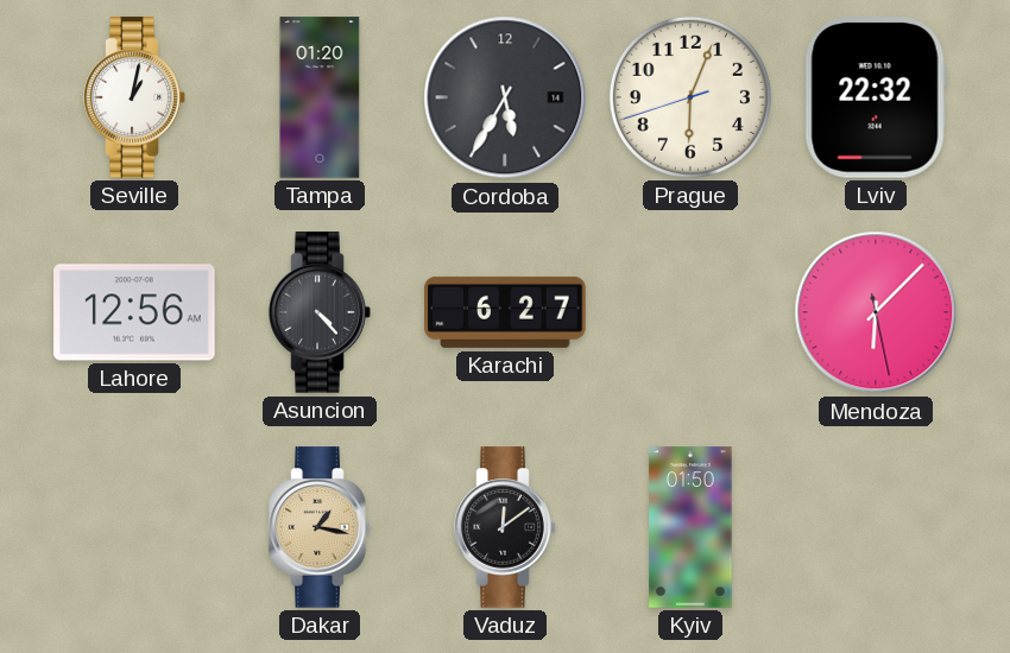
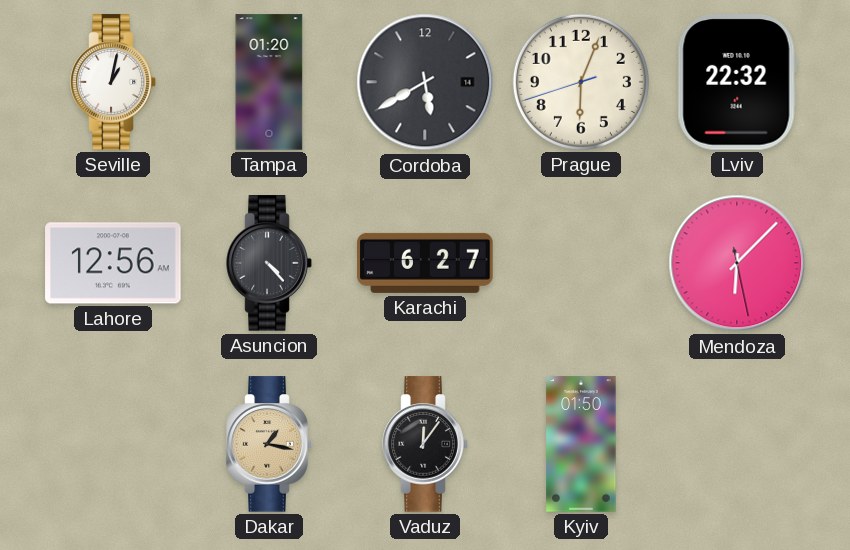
Cordoba: 5:35 -> 5:40 (425, 82)
Vaduz: 12:09 -> 12:06 (425, 444)
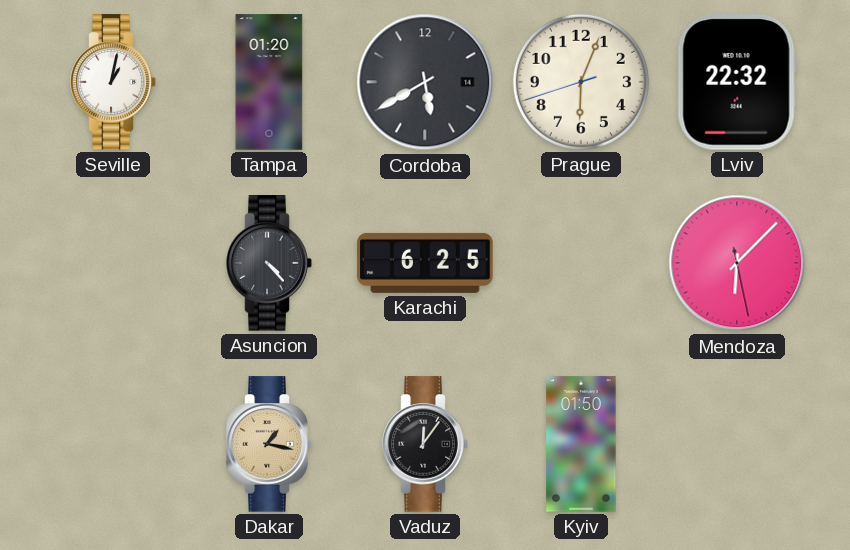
Lahore: 12:56 -> none (113, 263)
Karachi: 6:27 -> 6:25 (425, 263)
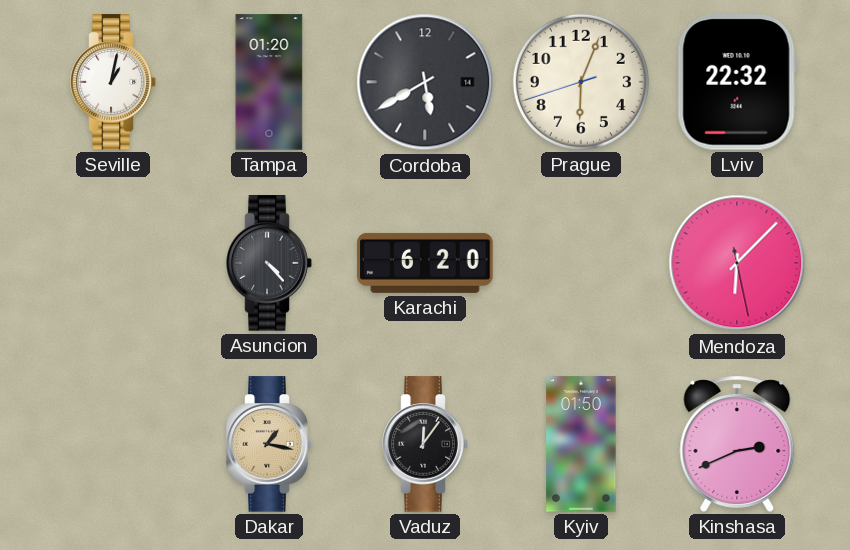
Karachi: 6:25 -> 6:20 (425, 263)
Kinshasa: none -> 2:41 (737, 444)
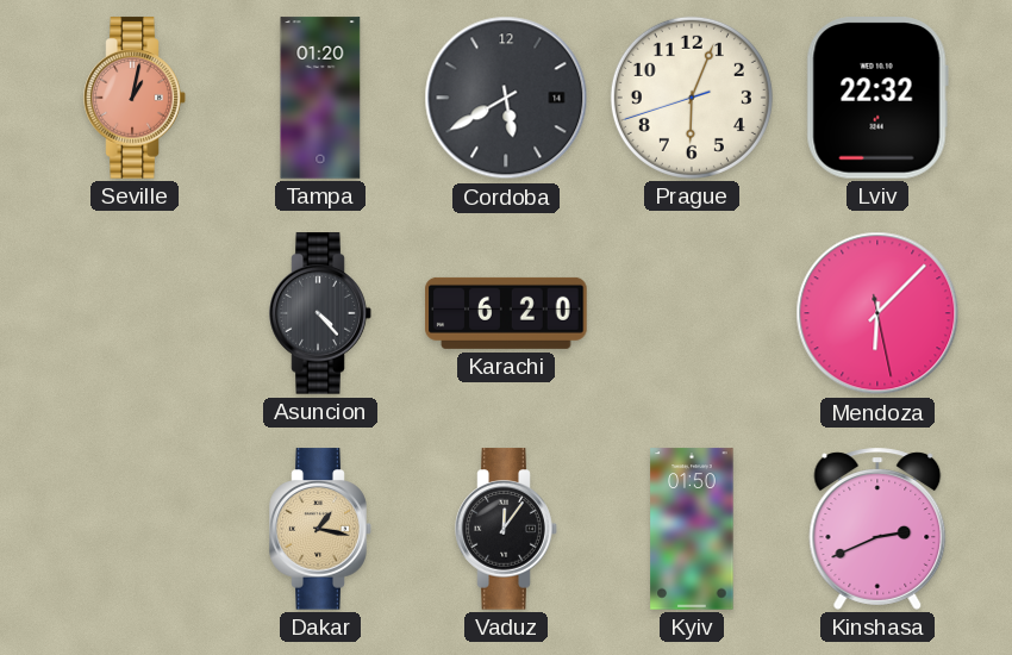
Seville dial: white -> salmon (135, 98)
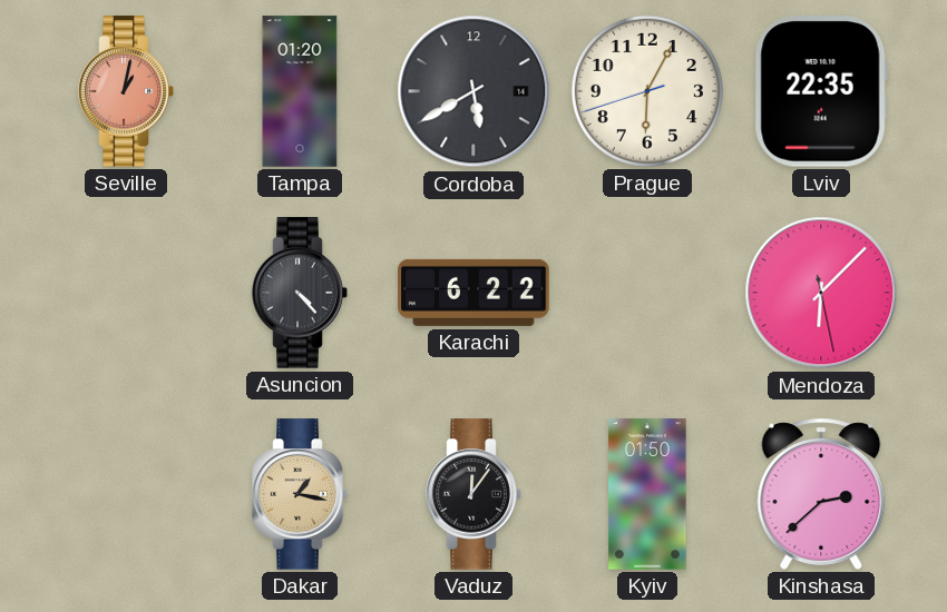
Prague: 6:03 -> 6:04 (647, 91)
Lviv: 22:32 -> 22:35 (821, 91)
Karachi: 6:20 -> 6:22 (473, 293)
Kinshasa: 2:41 -> 2:38 (821, 494)
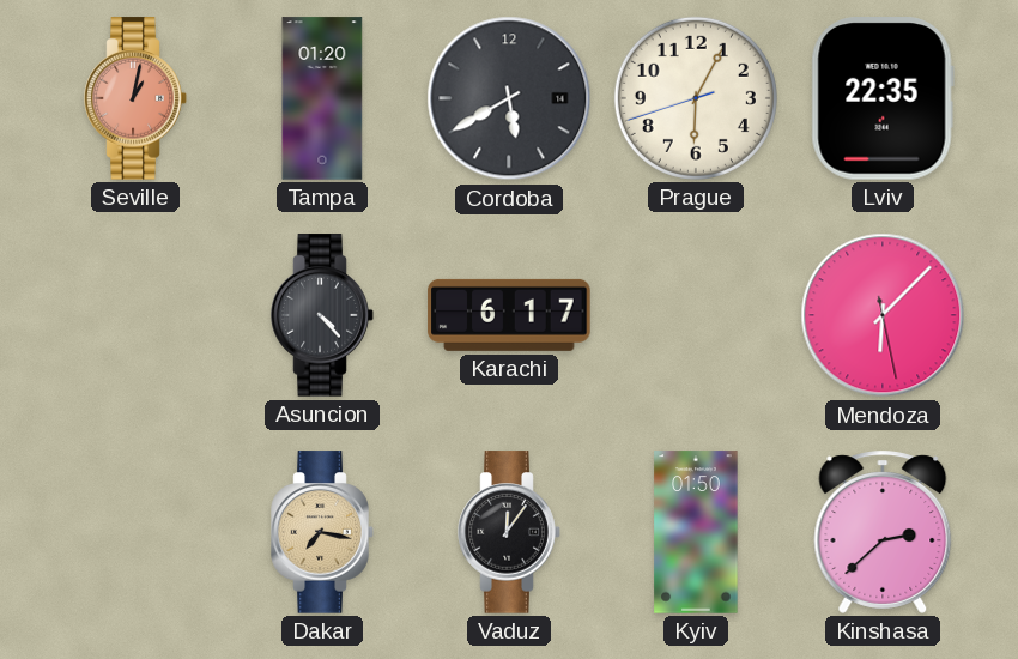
Karachi: 6:22 -> 6:17 (509, 315)
Dakar: 1:17 -> 7:17 (322, 532)
